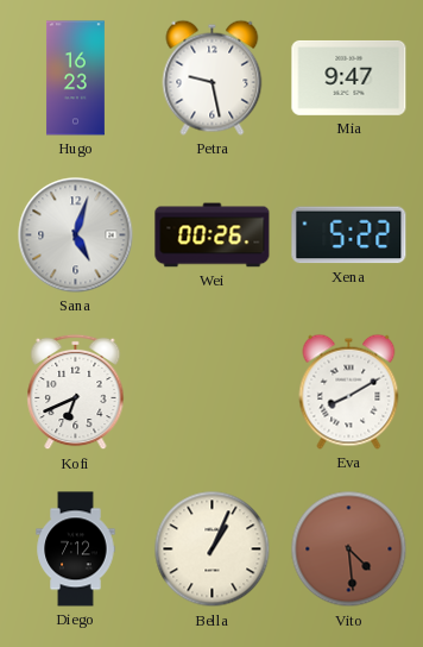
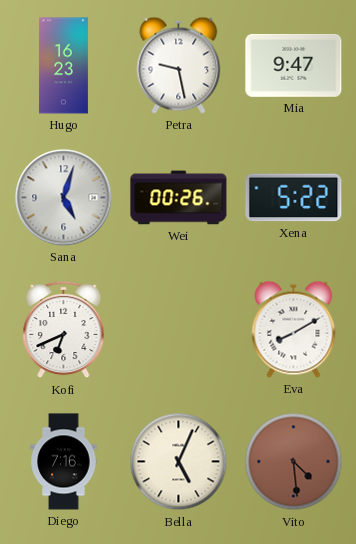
Diego: 7:12 -> 7:16 (64, 462)
Bella: 1:04 -> 5:04 (179, 462)
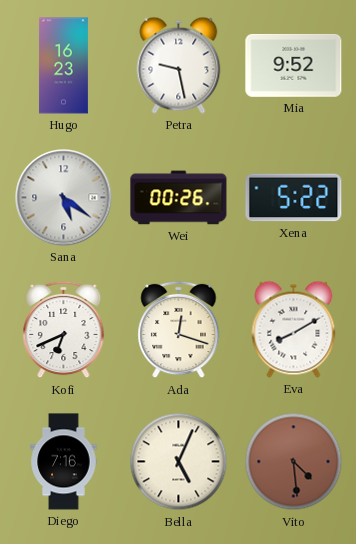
Mia: 9:47 -> 9:52 (294, 65)
Sana: 5:03 -> 5:21 (64, 198)
Ada: none -> 12:18 (179, 330)
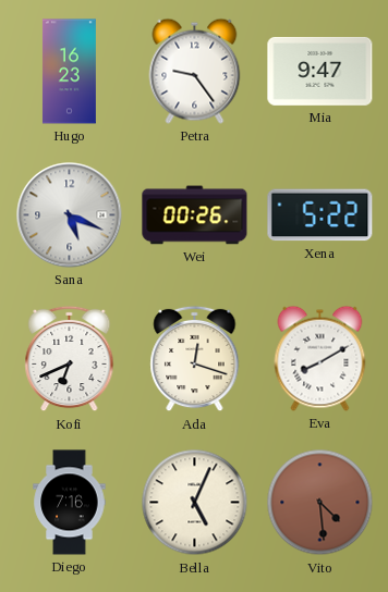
Petra: 9:28 -> 9:24 (195, 71)
Mia: 9:52 -> 9:47 (320, 71)
Sana: 5:21 -> 5:19 (70, 215)
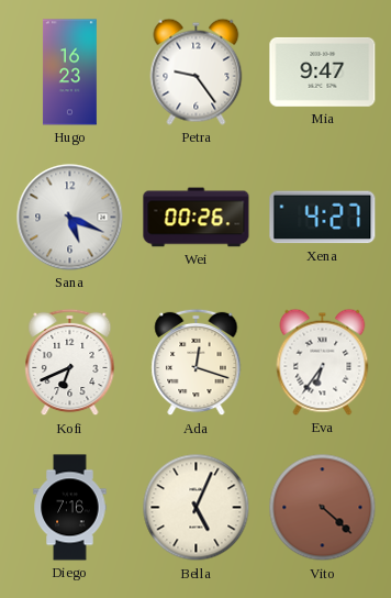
Xena: 5:22 -> 4:27 (323, 218)
Eva: 8:10 -> 6:36 (323, 362)
Vito: 4:29 -> 4:22 (323, 508)
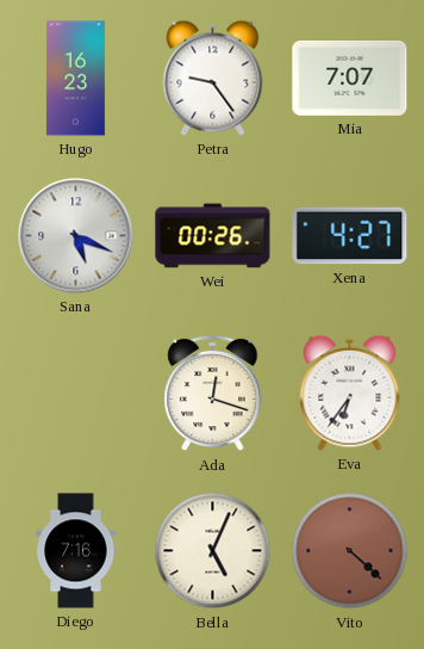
Mia: 9:47 -> 7:07 (350, 78)
Kofi: 6:41 -> none (70, 363)
